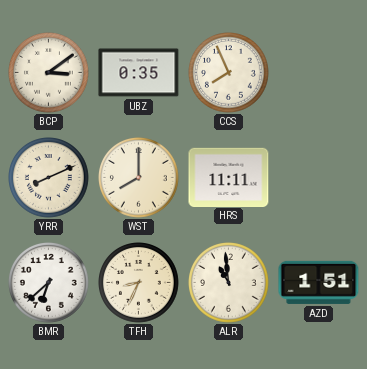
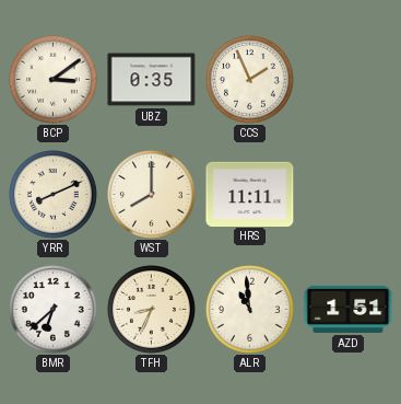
CCS: 7:56 -> 1:56 (250, 80)
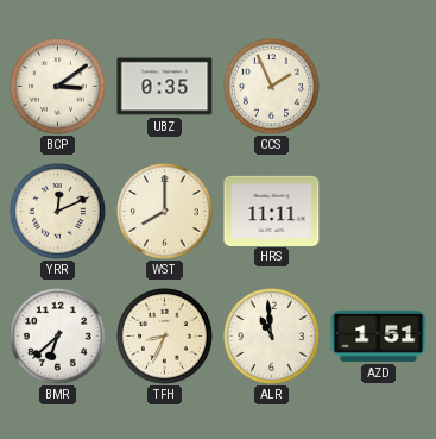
YRR: 8:11 -> 12:11 (58, 212)
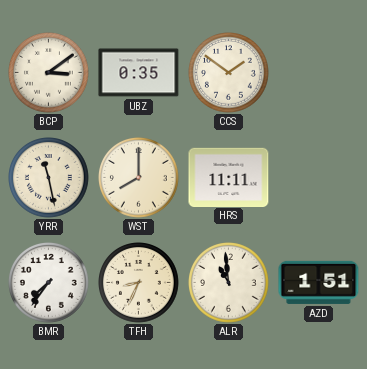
CCS: 1:56 -> 1:51 (229, 73)
YRR: 12:11 -> 11:28 (49, 178)
BMR: 6:38 -> 7:36 (49, 283)
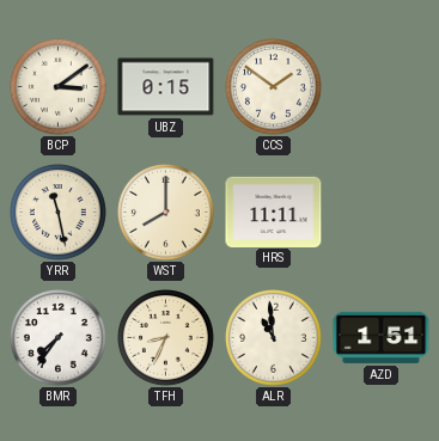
UBZ: 0:35 -> 0:15 (166, 87)
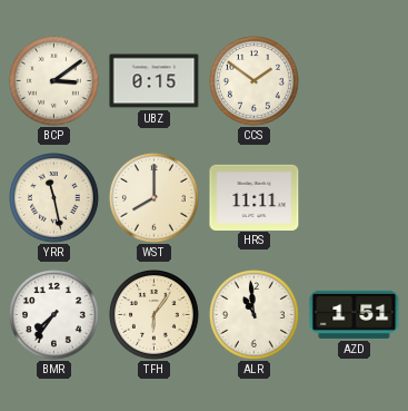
TFH: 8:34 -> 6:06 (155, 315)
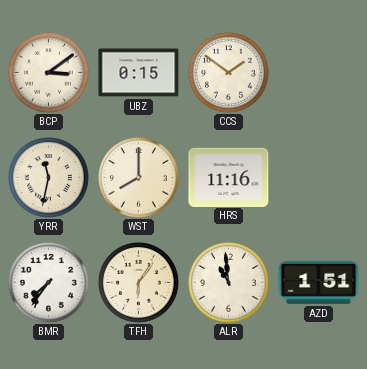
YRR: 11:28 -> 11:32 (49, 178)
HRS: 11:11 -> 11:16 (229, 177)
